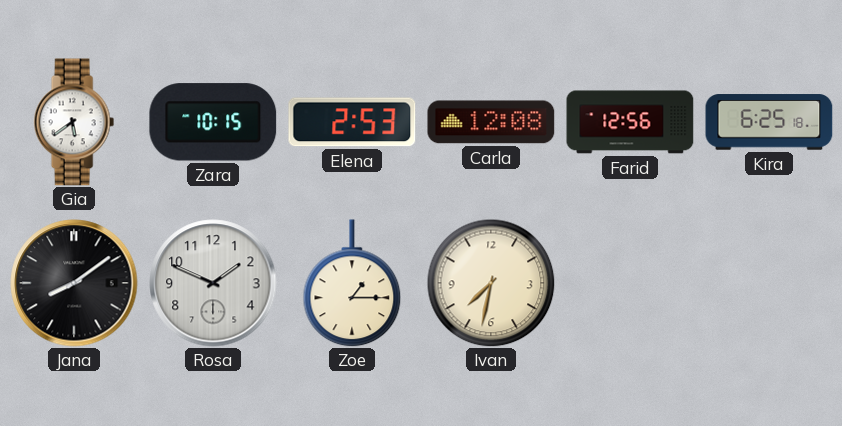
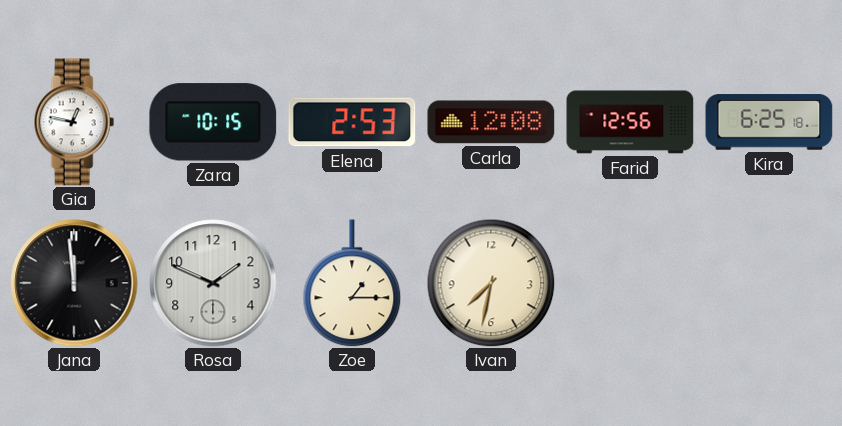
Gia: 5:39 -> 12:47 (74, 122)
Jana: 8:09 -> 11:59 (74, 283)
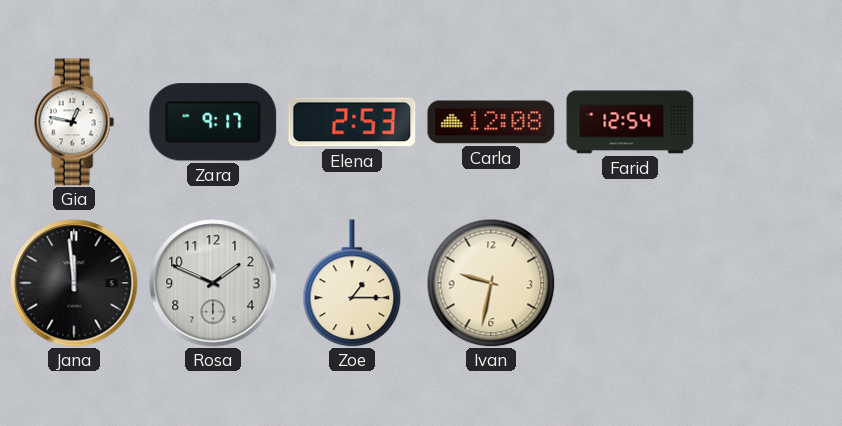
Zara: 10:15 -> 9:17 (213, 122)
Farid: 12:56 -> 12:54 (630, 122)
Kira: 6:25 -> none (769, 122)
Ivan: 7:32 -> 9:32 (491, 283)
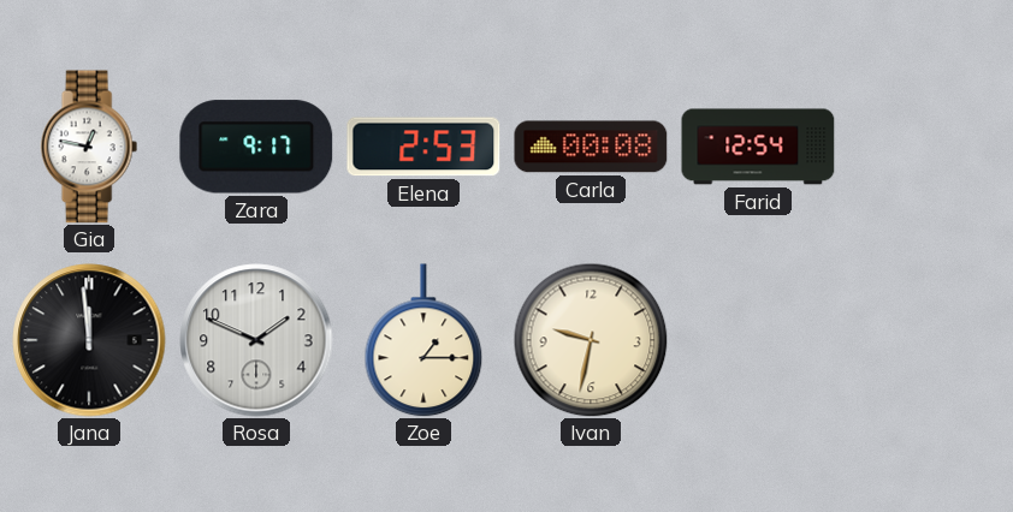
Carla: 12:08 -> 00:08 (591, 147)
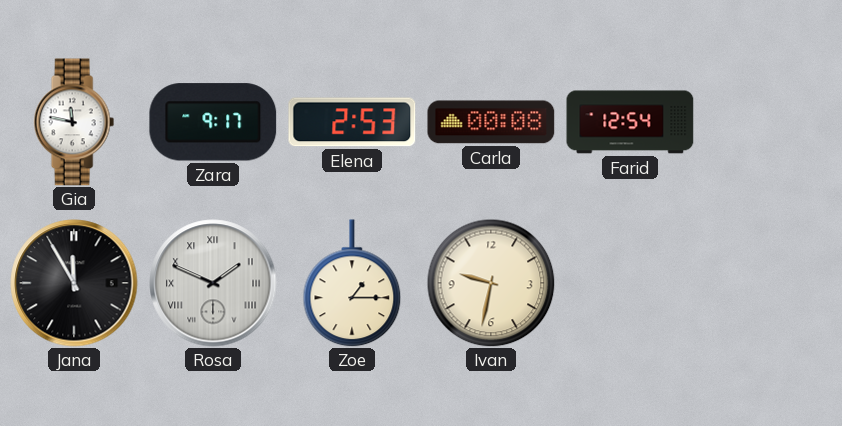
Gia: 12:47 -> 11:47 (74, 122)
Jana: 11:59 -> 11:55 (74, 283)
Rosa numerals: Arabic -> Roman (213, 283)
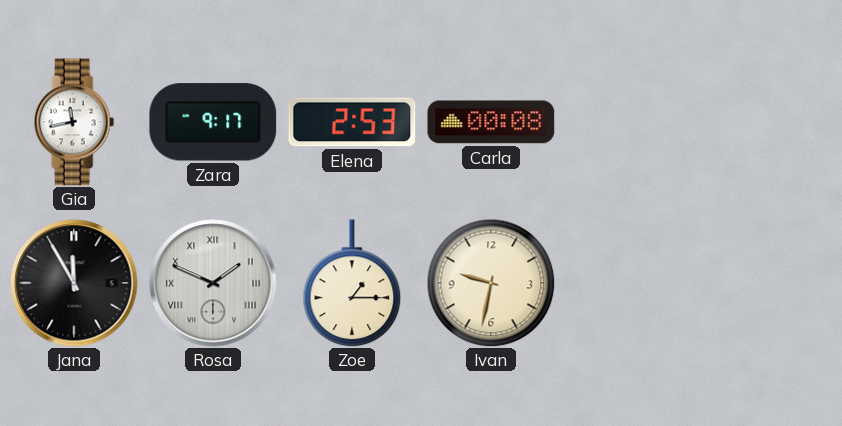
Gia: 11:47 -> 11:43 (74, 122)
Farid: 12:54 -> none (630, 122)
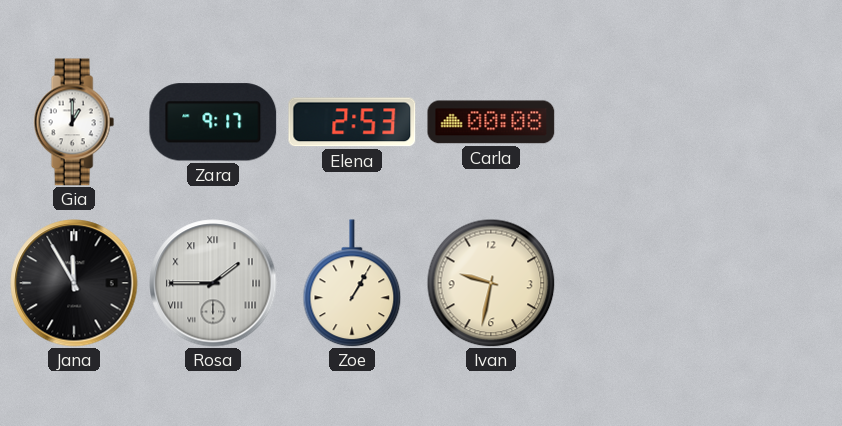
Gia: 11:43 -> 1:00 (74, 122)
Rosa: 1:49 -> 1:45 (213, 283)
Zoe: 1:15 -> 1:05 (352, 283)
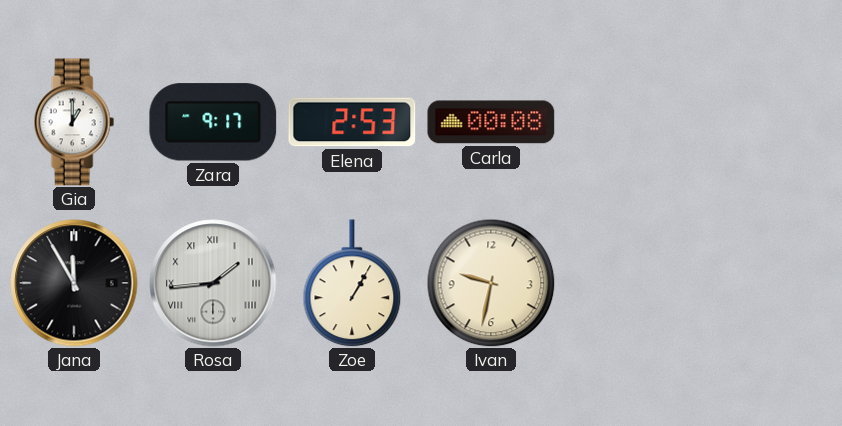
Rosa: 1:45 -> 1:44 (213, 283)
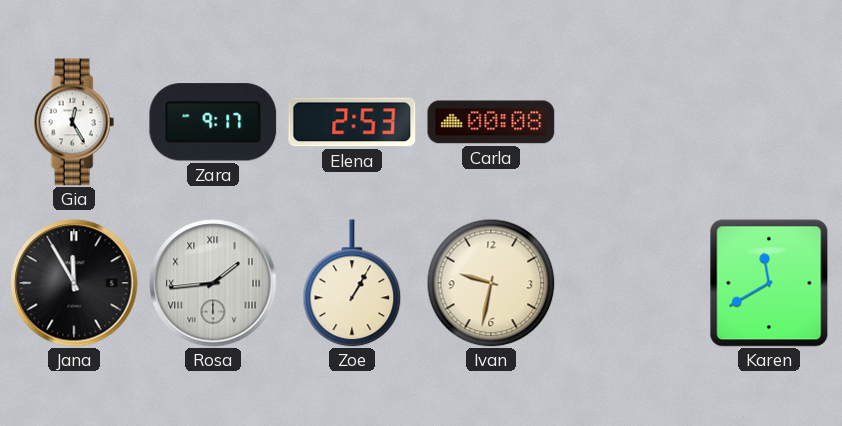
Gia: 1:00 -> 12:25 (74, 122)
Karen: none -> 11:40 (769, 283)
